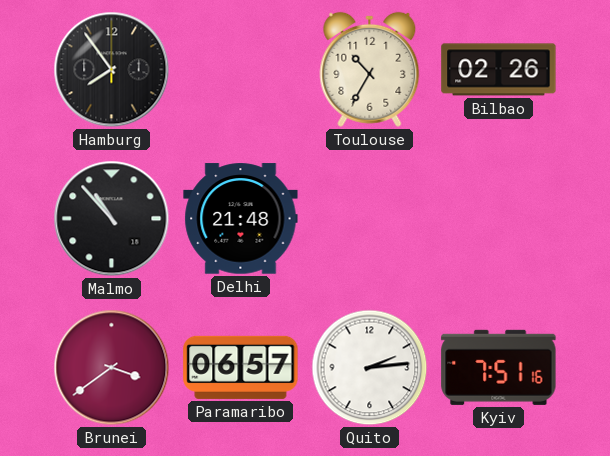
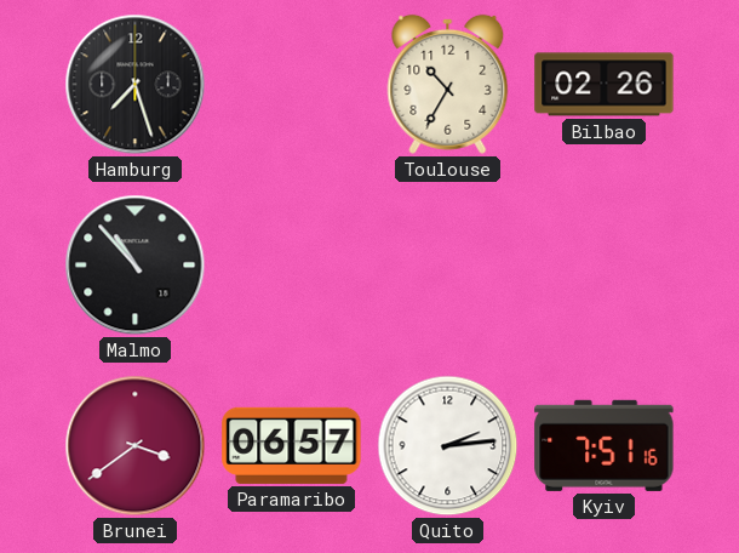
Hamburg: 7:54 -> 7:27 (136, 85)
Delhi: 21:48 -> none (241, 219)
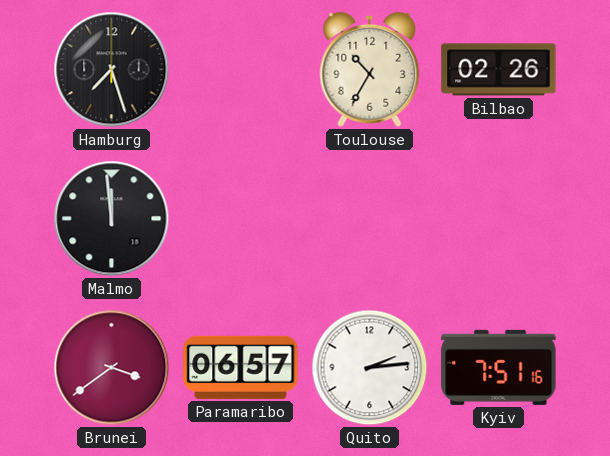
Malmo: 10:53 -> 11:59 (112, 219)
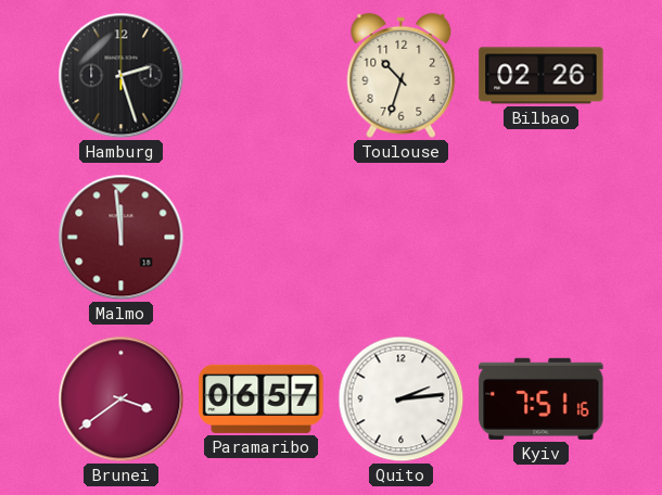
Hamburg: 7:27 -> 2:27 (122, 76)
Toulouse: 10:35 -> 10:33 (402, 75)
Malmo dial: black -> burgundy (122, 238)
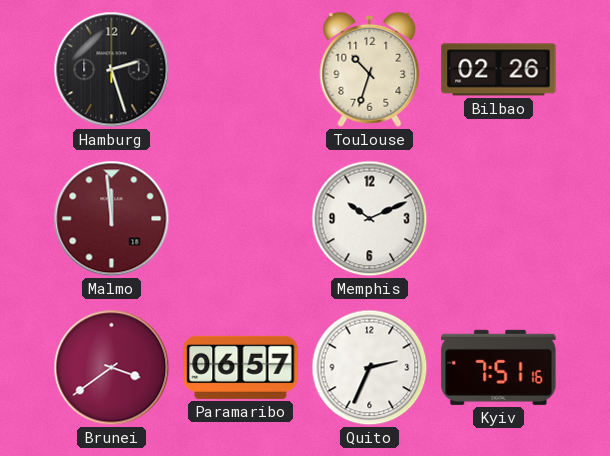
Memphis: none -> 10:11 (370, 219)
Quito: 2:14 -> 2:34 (370, 368)
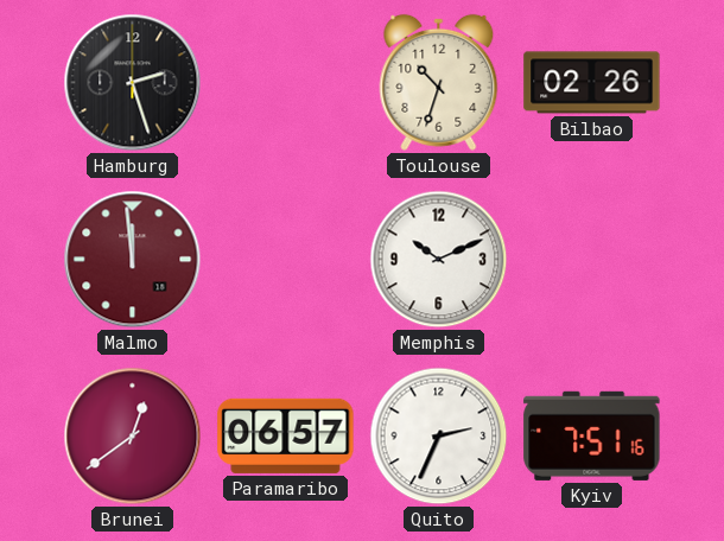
Brunei: 3:39 -> 12:39 (133, 437)
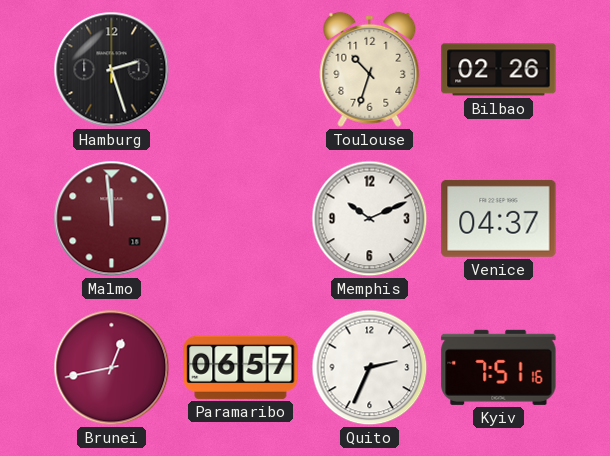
Venice: none -> 04:37 (499, 218)
Brunei: 12:39 -> 12:43 (112, 368)
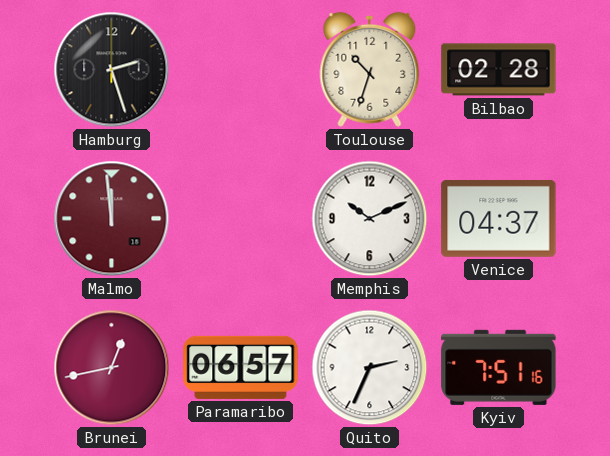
Bilbao: 02:26 -> 02:28 (499, 70)
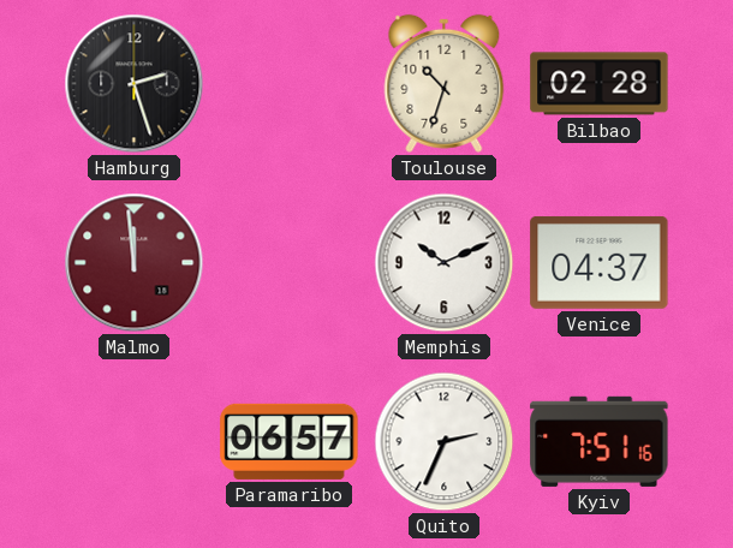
Brunei: 12:43 -> none (112, 368)
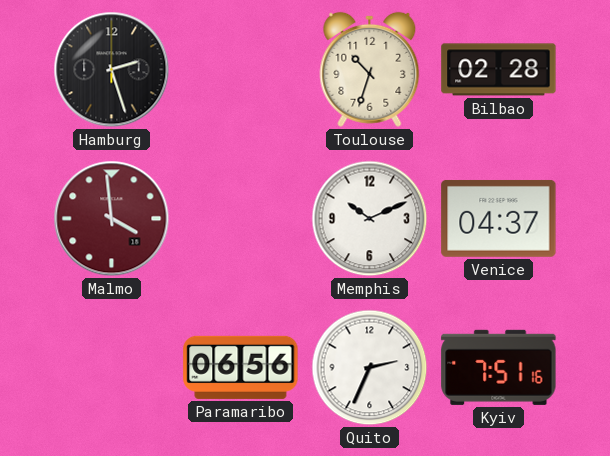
Malmo: 11:59 -> 3:59 (112, 219)
Paramaribo: 06:57 -> 06:56 (241, 367)
